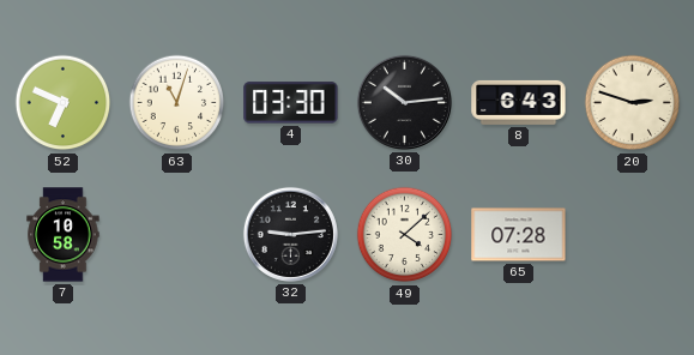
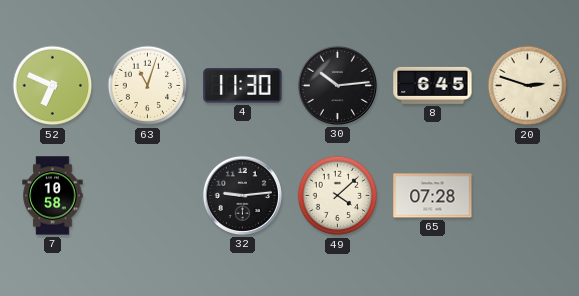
4: 03:30 -> 11:30 (243, 86)
8: 6:43 -> 6:45 (433, 85)
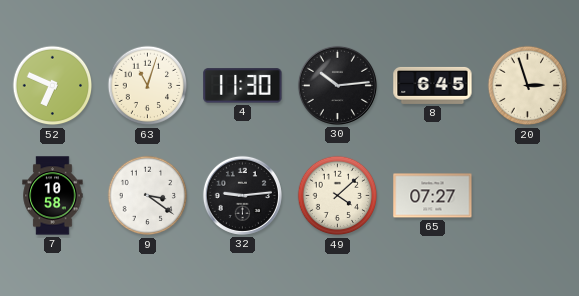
20: 2:48 -> 2:57 (528, 86)
9: none -> 3:21 (148, 196)
65: 07:28 -> 07:27 (433, 196)
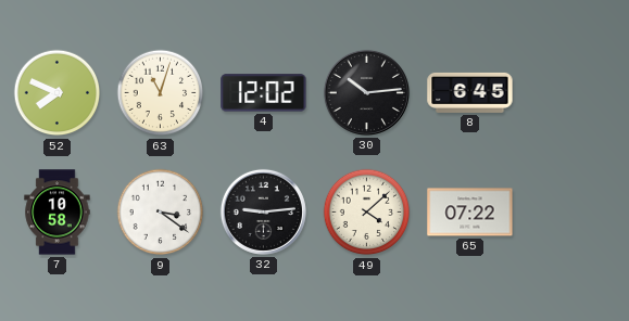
52: 6:49 -> 7:49 (58, 93)
4: 11:30 -> 12:02 (264, 93)
20: 2:57 -> none (528, 86)
65: 07:27 -> 07:22 (470, 213)
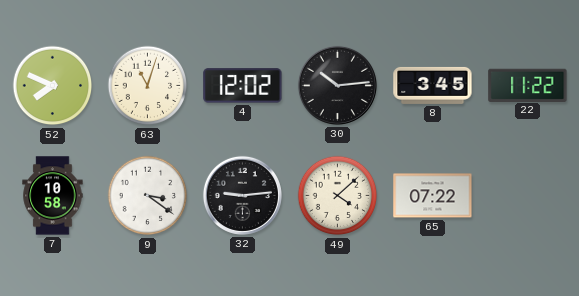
8: 6:45 -> 3:45 (433, 85)
22: none -> 11:22 (528, 85)
